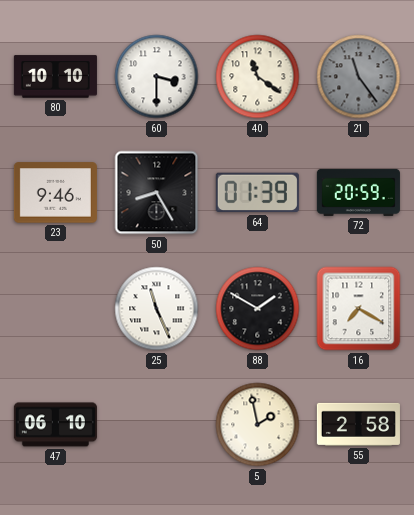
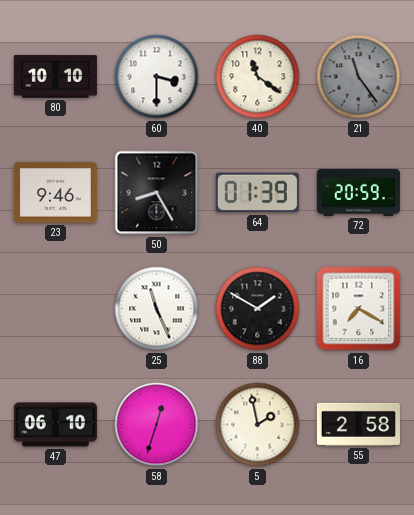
58: none -> 12:33 (157, 425)
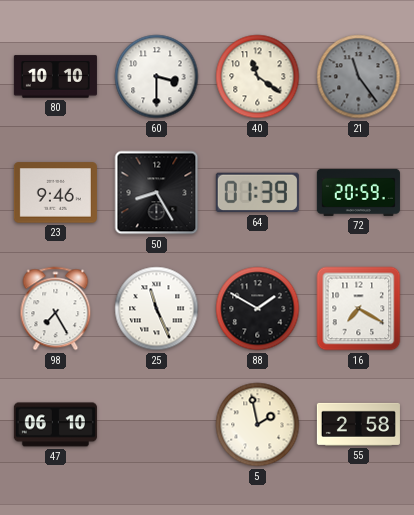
98: none -> 7:25 (56, 309)
58: 12:33 -> none (157, 425)
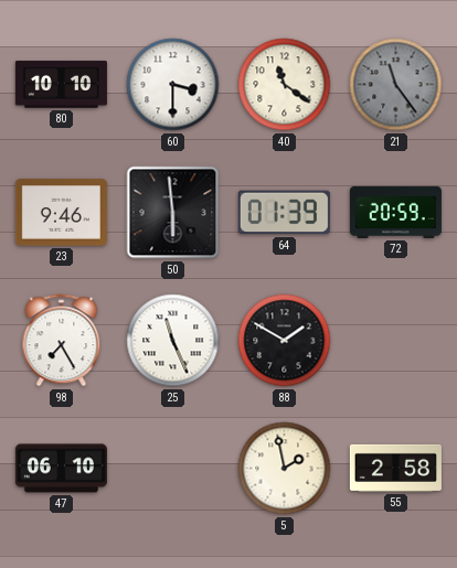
50: 8:25 -> 5:59 (173, 213)
16: 7:20 -> none (359, 309)
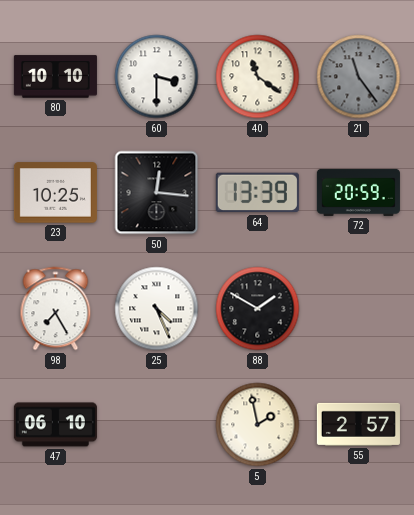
23: 9:46 -> 10:25 (55, 193)
50: 5:59 -> 12:16 (157, 193)
64: 01:39 -> 13:39 (257, 193)
25: 11:26 -> 4:26 (157, 309)
55: 2:58 -> 2:57 (358, 424)
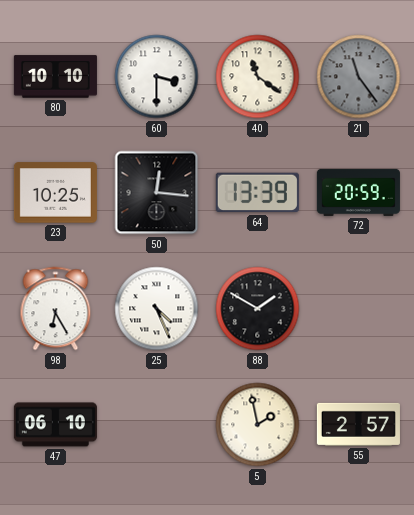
98: 7:25 -> 6:25 (56, 309)
